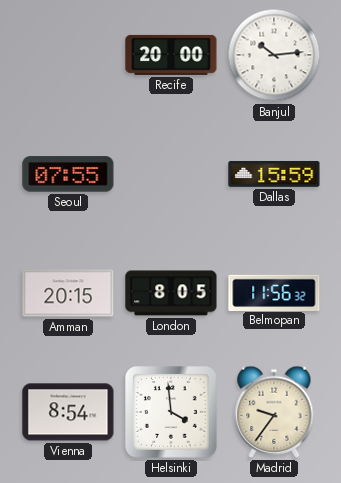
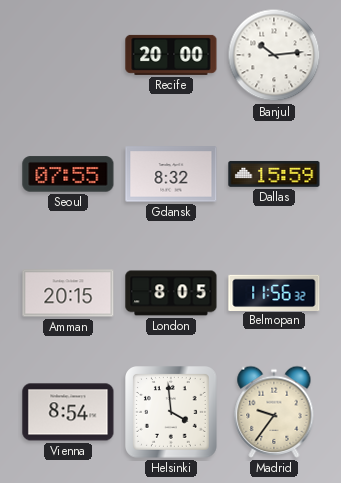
Gdansk: none -> 8:32 (171, 174)
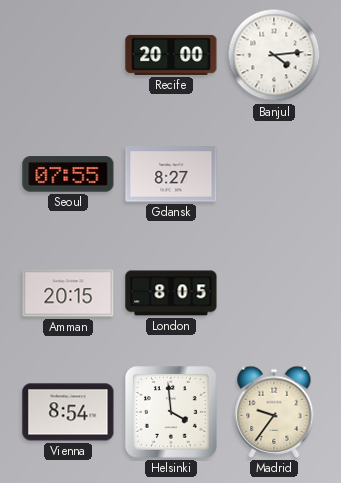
Banjul: 10:14 -> 4:14 (274, 55)
Gdansk: 8:32 -> 8:27 (171, 174)
Dallas: 15:59 -> none (274, 174)
Belmopan: 11:56 -> none (274, 292)
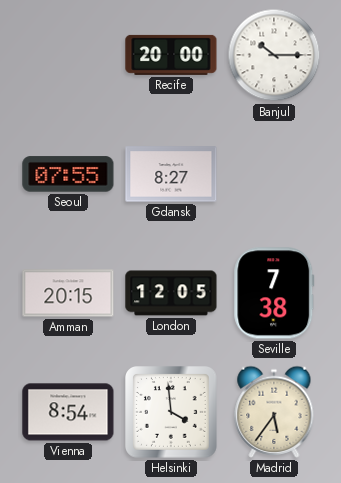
Banjul: 4:14 -> 10:15 (274, 55)
London: 8:05 -> 12:05 (171, 293)
Seville: none -> 7:38 (274, 293)
Madrid: 9:36 -> 5:36 (274, 412)
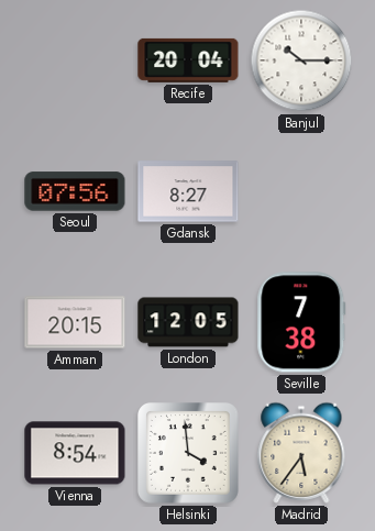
Recife: 20:00 -> 20:04 (188, 60)
Seoul: 07:55 -> 07:56 (75, 191)
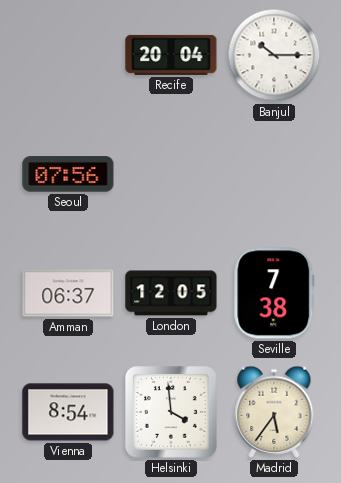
Gdansk: 8:27 -> none (188, 191)
Amman: 20:15 -> 06:37 (68, 293)
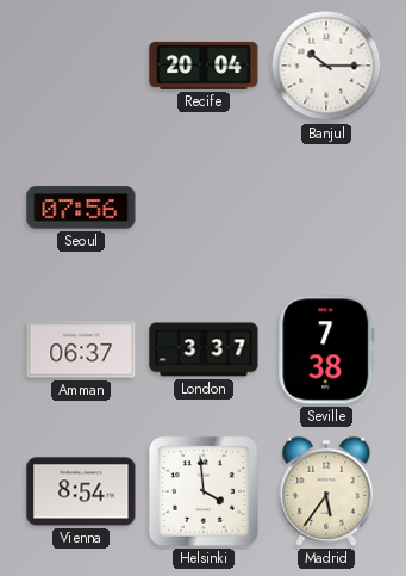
London: 12:05 -> 3:37 (204, 349)
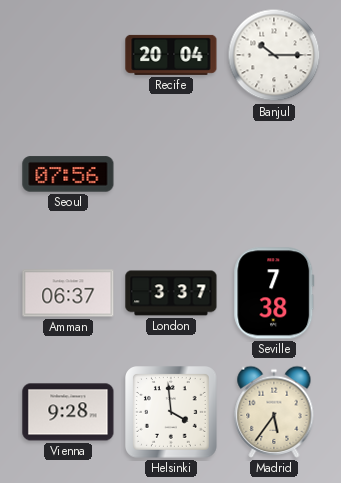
Vienna: 8:54 -> 9:28 (68, 412)
